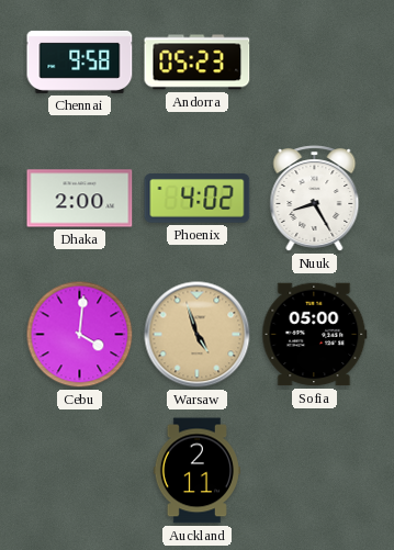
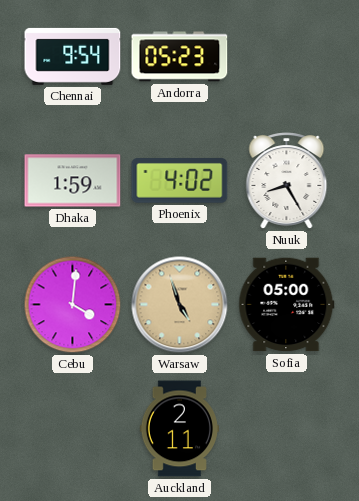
Chennai: 9:58 -> 9:54 (73, 56)
Dhaka: 2:00 -> 1:59 (73, 181)
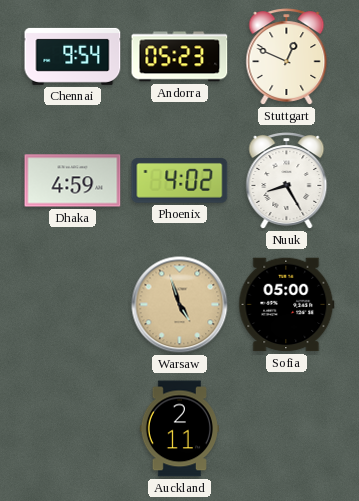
Stuttgart: none -> 12:49 (287, 57)
Dhaka: 1:59 -> 4:59 (73, 181)
Cebu: 4:01 -> none (73, 305)
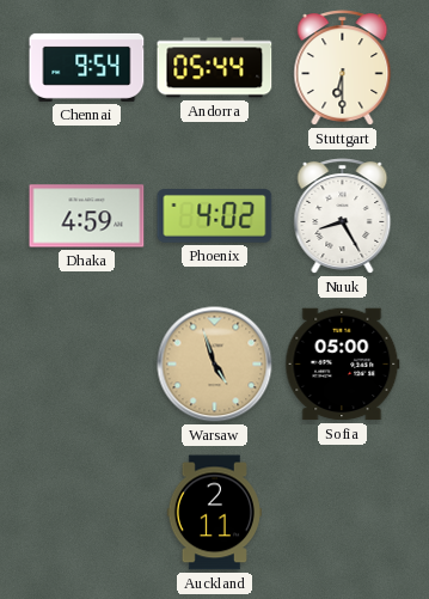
Andorra: 05:23 -> 05:44 (215, 68)
Stuttgart: 12:49 -> 6:30 (343, 68)
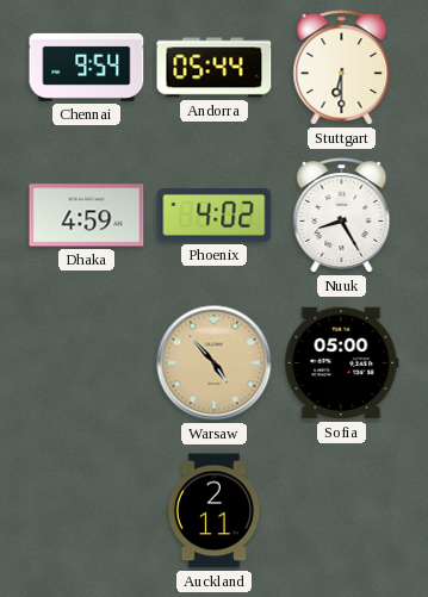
Warsaw: 4:57 -> 4:53 (215, 363)
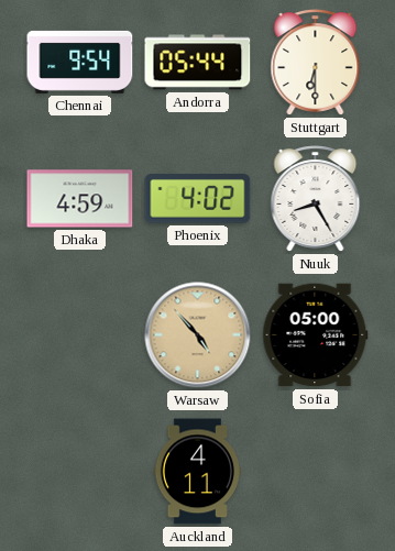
Auckland: 2:11 -> 4:11 (197, 472)
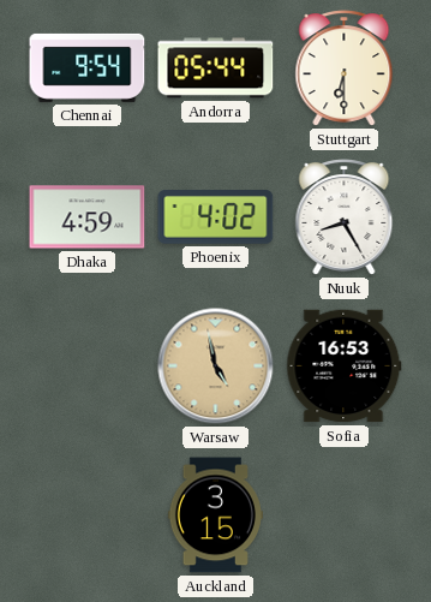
Warsaw: 4:53 -> 4:58 (216, 366)
Sofia: 05:00 -> 16:53 (345, 366)
Auckland: 4:11 -> 3:15 (215, 515)
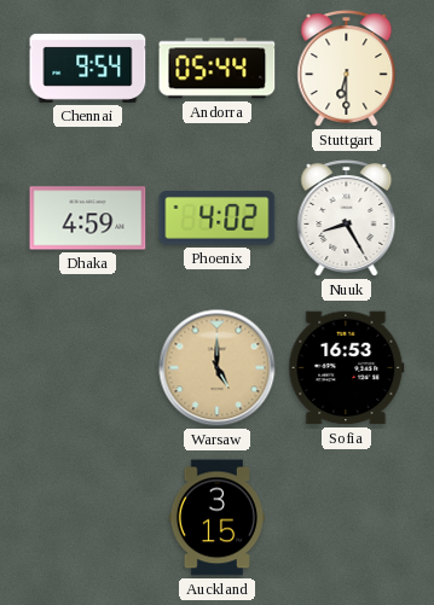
Warsaw: 4:58 -> 5:00 (218, 368)
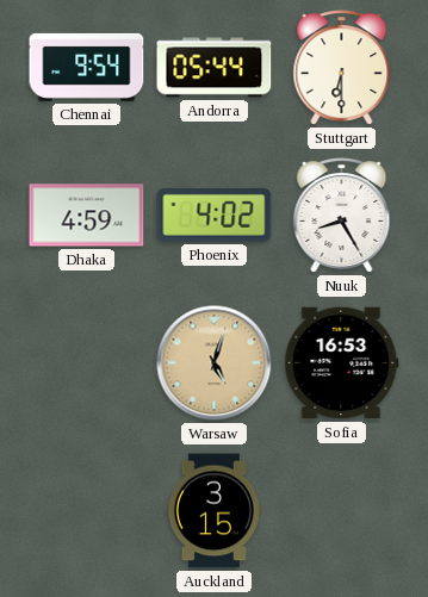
Warsaw: 5:00 -> 5:03 (215, 363)
